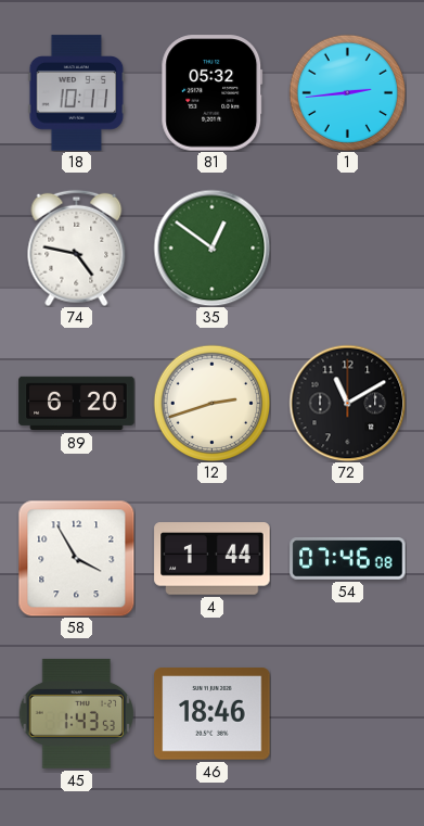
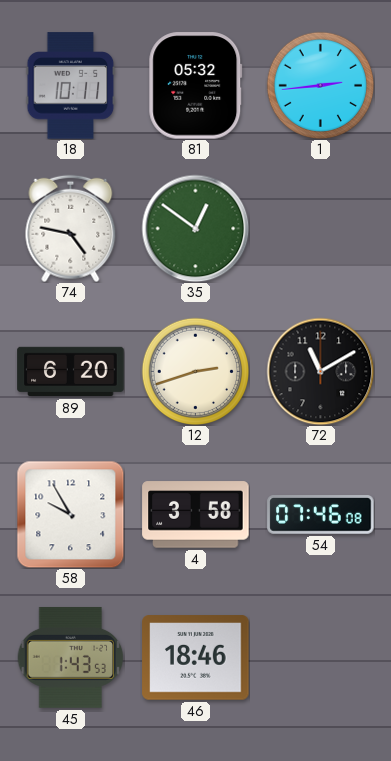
58: 3:55 -> 9:55 (70, 514)
4: 1:44 -> 3:58 (196, 515)
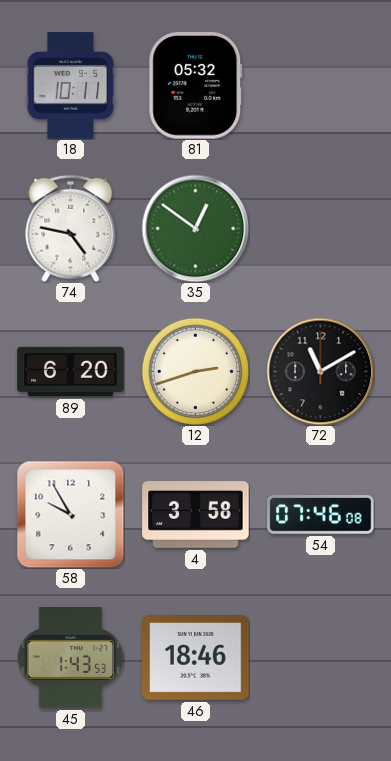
1: 2:44 -> none (320, 85)
